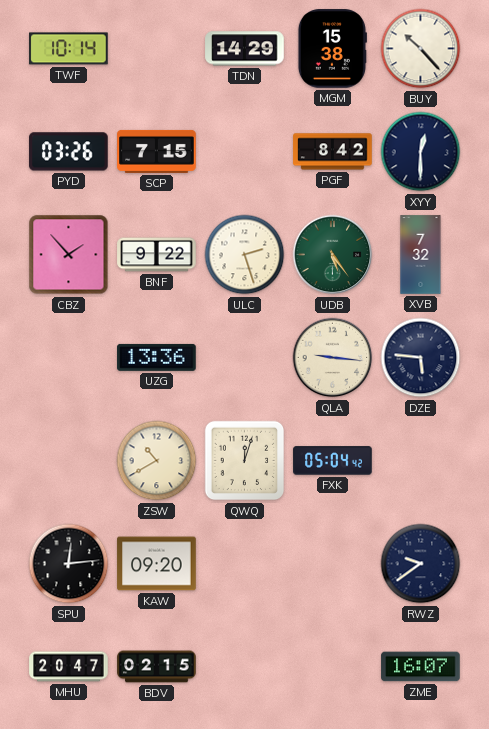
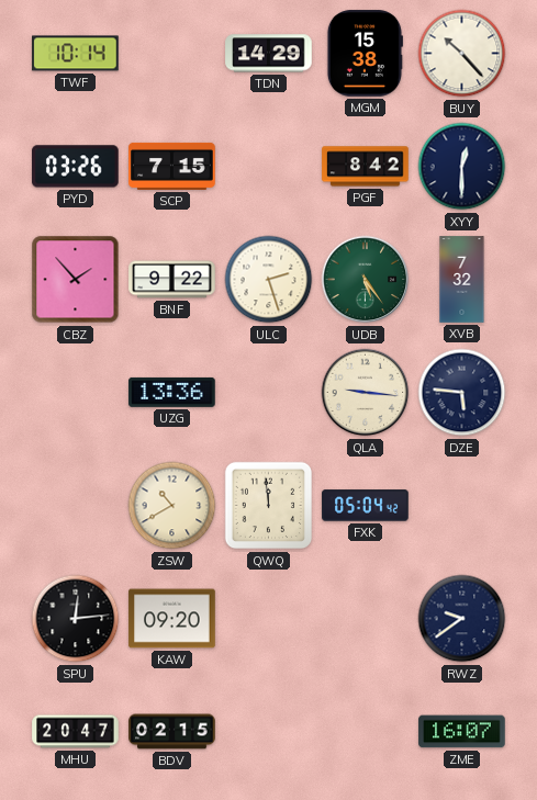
QWQ: 12:03 -> 11:59 (269, 506)
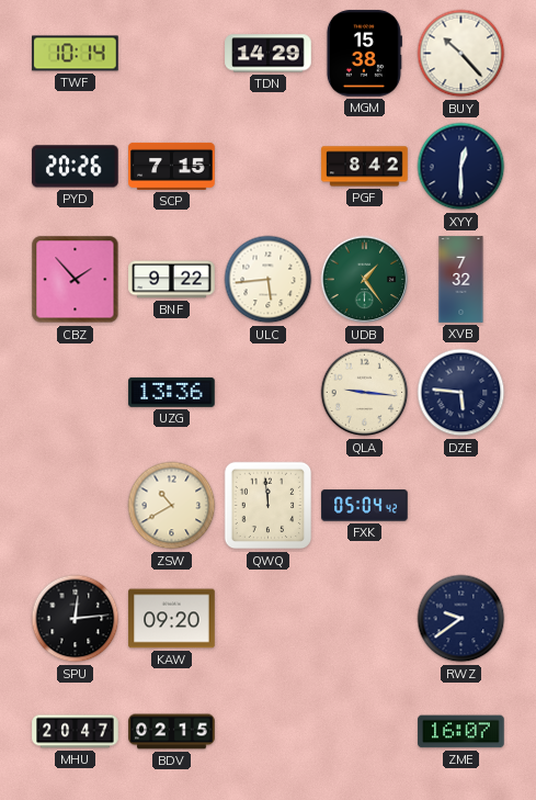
PYD: 03:26 -> 20:26 (76, 167)
ULC: 2:27 -> 5:44 (269, 280)
UDB: 5:24 -> 1:24 (365, 280)
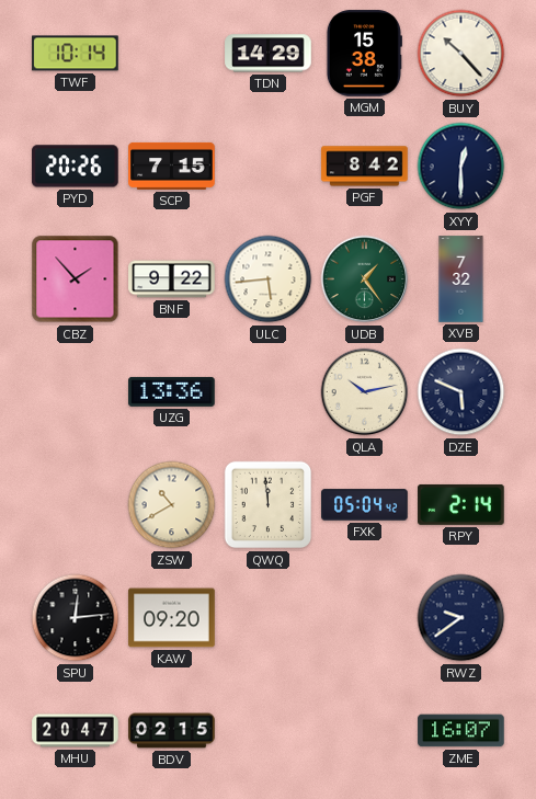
QLA: 9:16 -> 10:13 (365, 392)
DZE: 5:46 -> 5:49 (461, 392)
RPY: none -> 2:14 (461, 505)
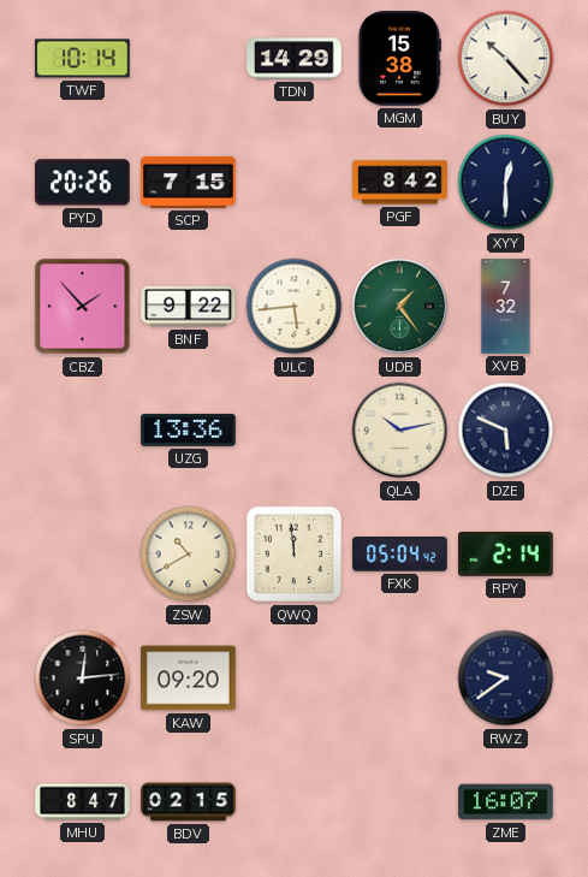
MHU: 20:47 -> 8:47 (83, 802)
